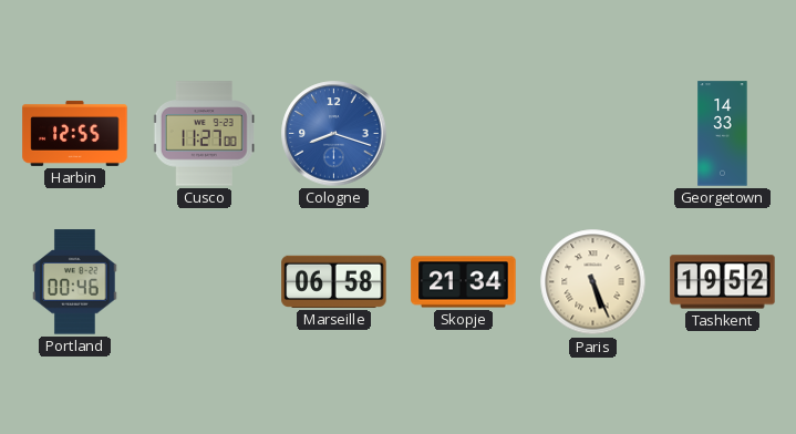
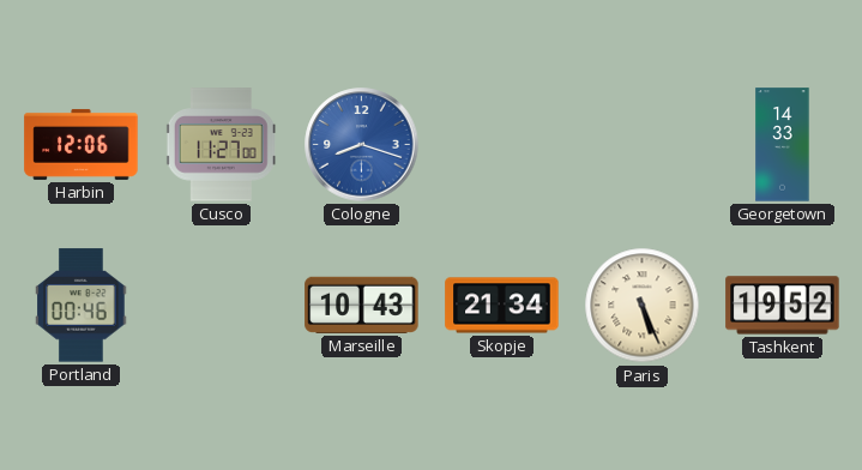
Harbin: 12:55 -> 12:06 (82, 144)
Marseille: 06:58 -> 10:43 (362, 305)
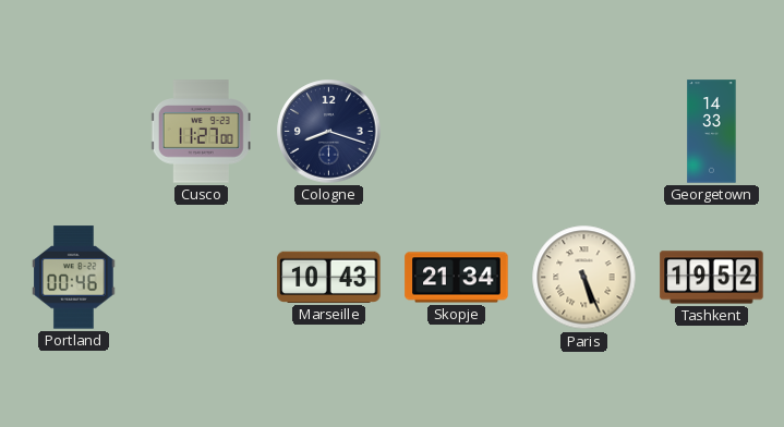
Harbin: 12:06 -> none (82, 144)
Cologne dial: blue -> navy (329, 132)
